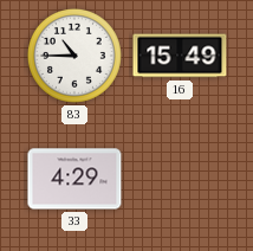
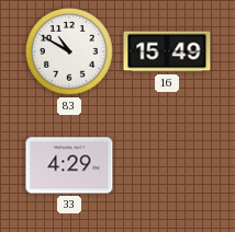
83: 10:45 -> 10:50 (69, 51)
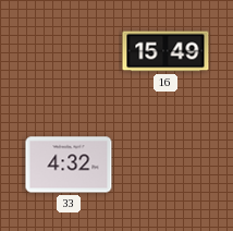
83: 10:50 -> none (69, 51)
33: 4:29 -> 4:32 (69, 165)
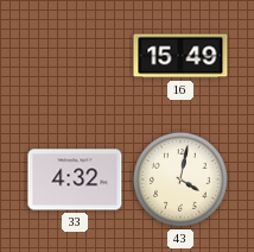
43: none -> 4:02 (180, 179)
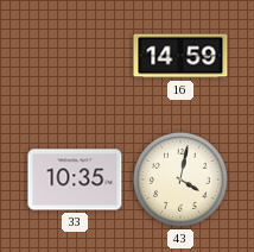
16: 15:49 -> 14:59 (180, 56)
33: 4:32 -> 10:35 (75, 179)
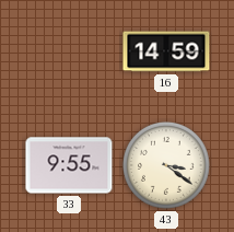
33: 10:35 -> 9:55 (69, 165)
43: 4:02 -> 3:21 (166, 165)
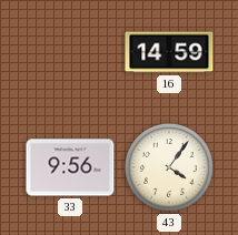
33: 9:55 -> 9:56 (70, 167)
43: 3:21 -> 4:06 (169, 167)
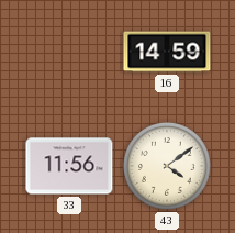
33: 9:56 -> 11:56 (69, 166)
43: 4:06 -> 4:09 (167, 166)
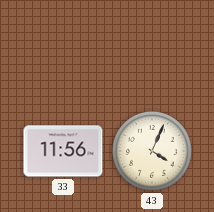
16: 14:59 -> none (167, 52)
43: 4:09 -> 4:04 (152, 151)
